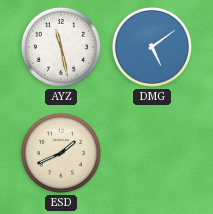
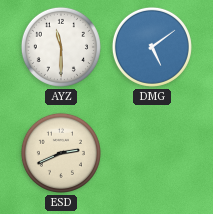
AYZ: 11:28 -> 11:30 (61, 47)
ESD: 1:41 -> 2:41 (61, 153)
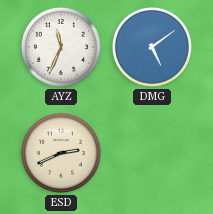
AYZ: 11:30 -> 11:34 (61, 47)
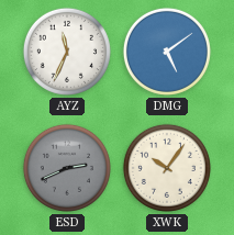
ESD dial: cream -> grey (67, 168)
XWK: none -> 10:06 (167, 168)
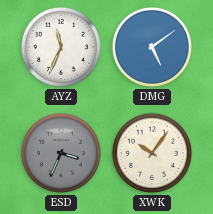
ESD: 2:41 -> 3:34 (61, 153)
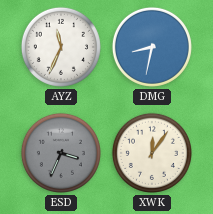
DMG: 5:09 -> 8:32 (152, 47)
XWK: 10:06 -> 12:06 (152, 153)
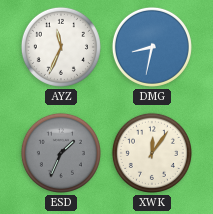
ESD: 3:34 -> 1:34 (61, 153)
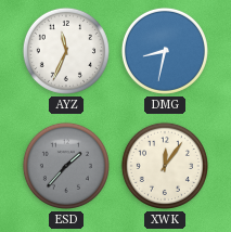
ESD: 1:34 -> 1:37 (66, 166)
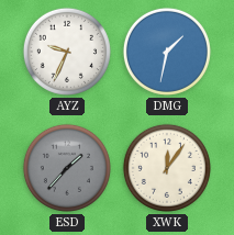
AYZ: 11:34 -> 9:34 (67, 52)
DMG: 8:32 -> 1:32 (167, 52)
